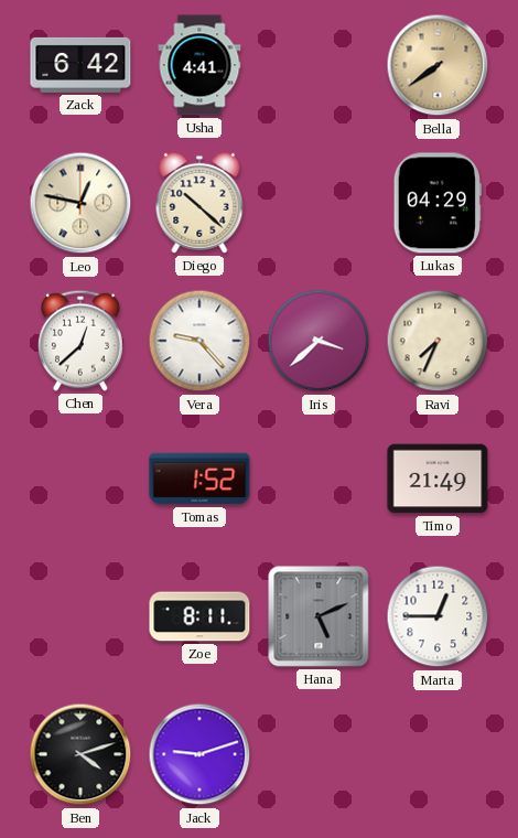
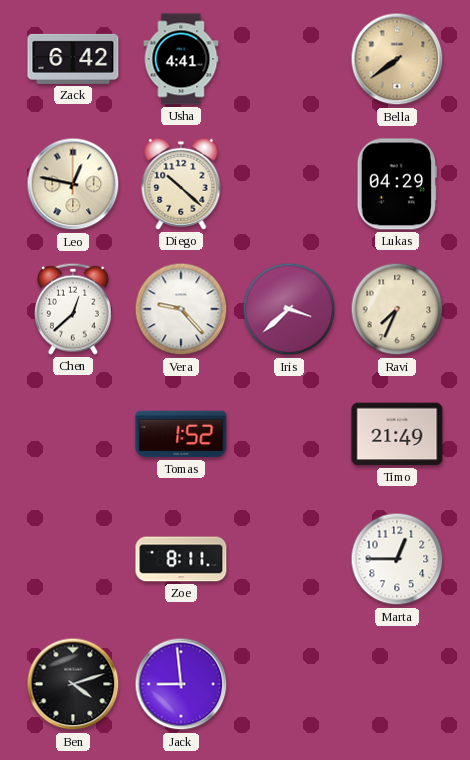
Hana: 5:11 -> none (319, 616)
Jack: 9:12 -> 8:59 (181, 684)
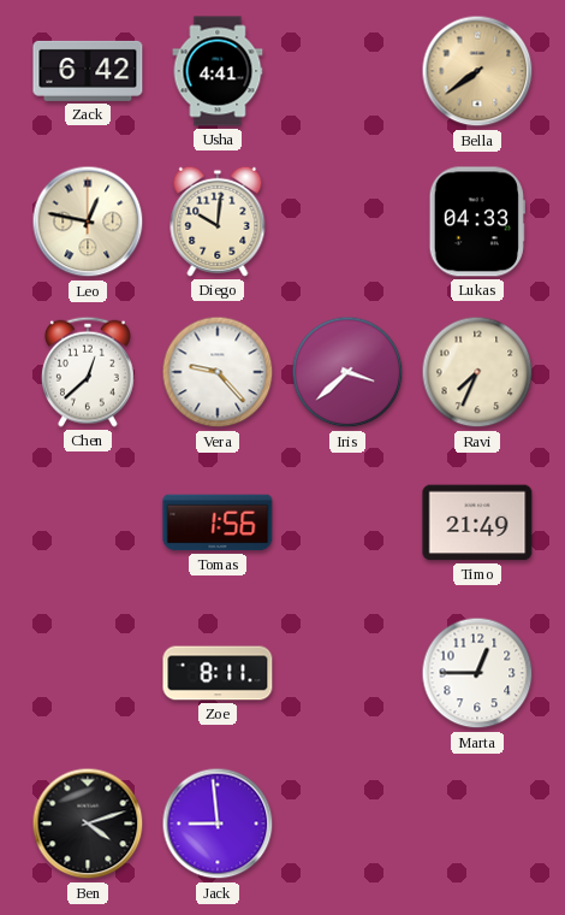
Diego: 10:22 -> 10:01 (218, 222)
Lukas: 04:29 -> 04:33 (477, 222)
Tomas: 1:52 -> 1:56 (218, 523)
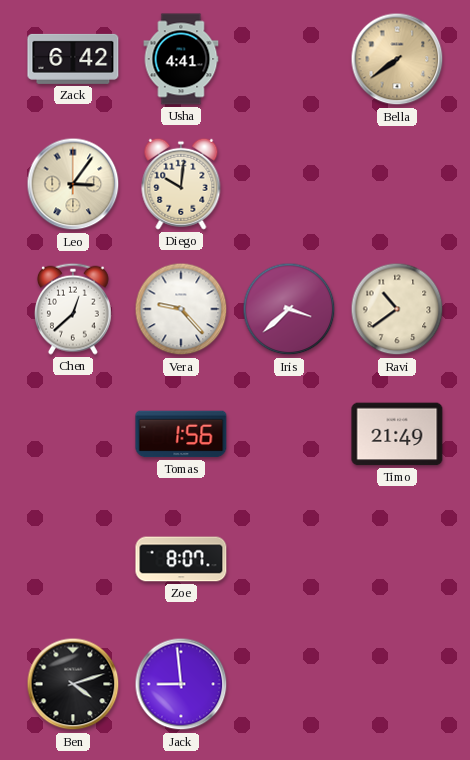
Leo: 12:47 -> 3:06 (73, 184)
Lukas: 04:33 -> none (477, 222)
Ravi: 7:34 -> 10:39 (397, 309)
Zoe: 8:11 -> 8:07 (181, 559)
Marta: 12:45 -> none (477, 673)
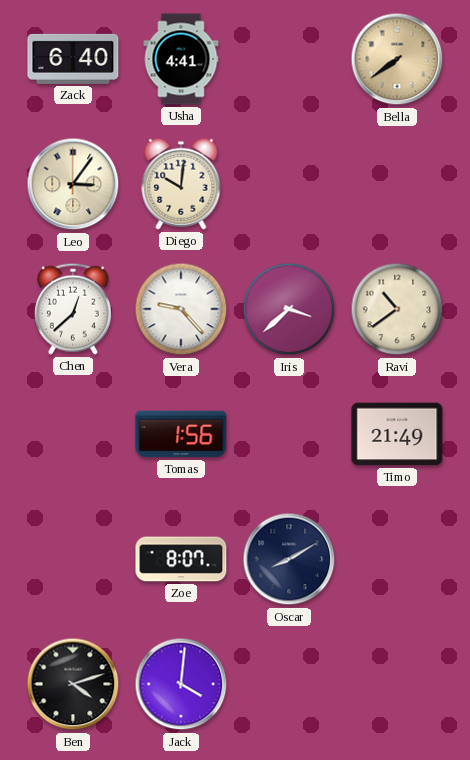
Zack: 6:42 -> 6:40 (73, 59)
Oscar: none -> 8:10 (289, 559)
Jack: 8:59 -> 4:01 (181, 684)
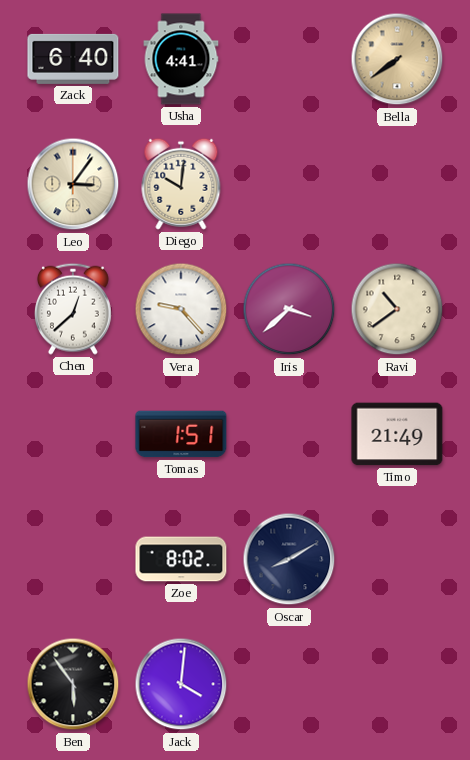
Tomas: 1:56 -> 1:51 (181, 434)
Zoe: 8:07 -> 8:02 (181, 559)
Ben: 4:12 -> 5:54 (73, 684)
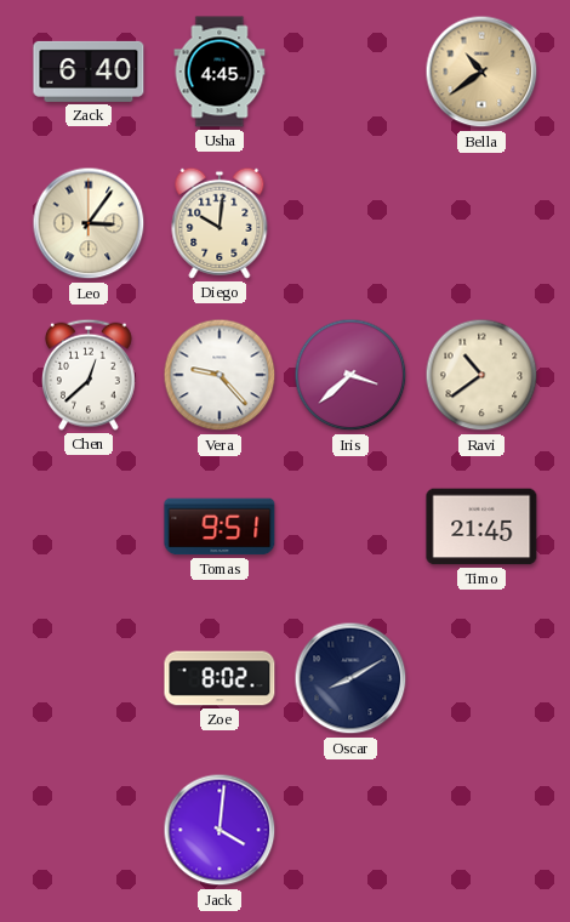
Usha: 4:41 -> 4:45 (220, 72)
Bella: 7:39 -> 10:39 (481, 72)
Tomas: 1:51 -> 9:51 (220, 527)
Timo: 21:49 -> 21:45 (481, 527)
Ben: 5:54 -> none (73, 684)
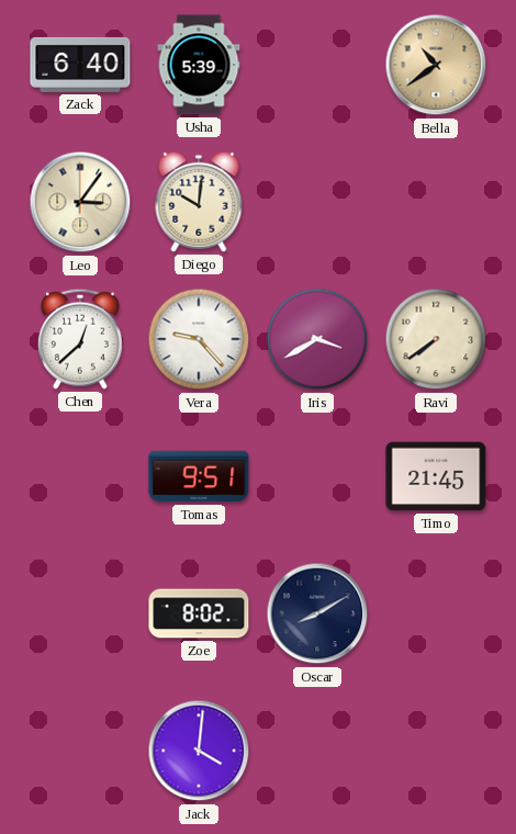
Usha: 4:45 -> 5:39 (199, 65)
Iris: 3:38 -> 3:40 (317, 339)
Ravi: 10:39 -> 7:39 (436, 339)
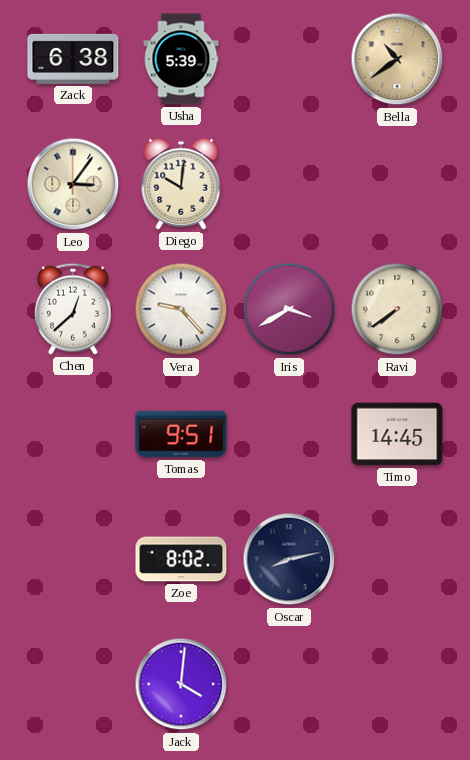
Zack: 6:40 -> 6:38 (73, 59)
Timo: 21:45 -> 14:45 (397, 434)
Oscar: 8:10 -> 8:13 (289, 559)
